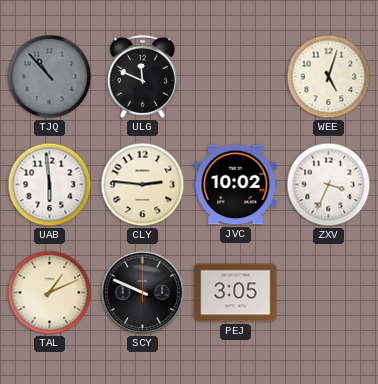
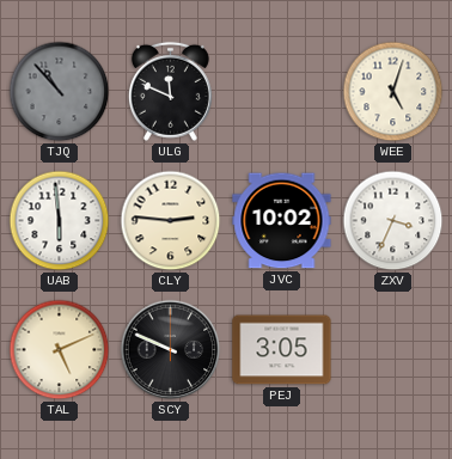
TAL: 1:11 -> 5:11 (60, 350)
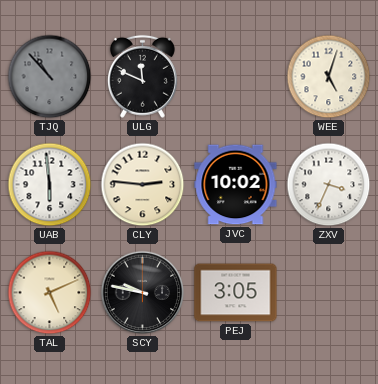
SCY: 9:49 -> 9:47 (143, 293)
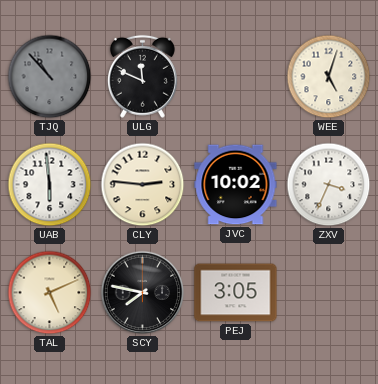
SCY: 9:47 -> 7:47 (143, 293)
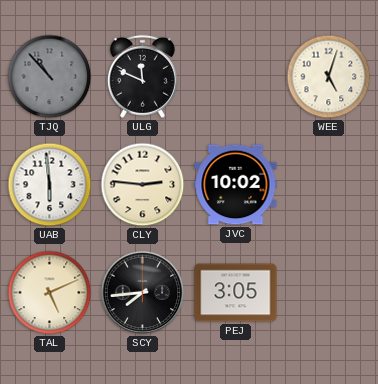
ZXV: 3:34 -> none (329, 185)
SCY: 7:47 -> 7:44 (143, 293)
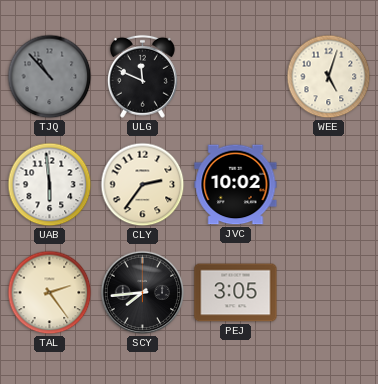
CLY: 2:46 -> 2:36 (143, 185)
TAL: 5:11 -> 2:24 (50, 293)
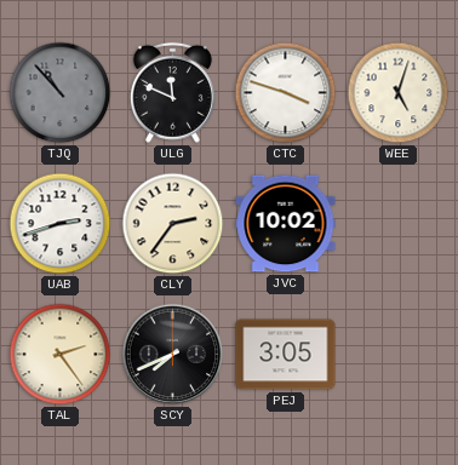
CTC: none -> 3:48 (286, 93)
UAB: 5:59 -> 2:42 (61, 224)
SCY: 7:44 -> 7:41 (173, 355)
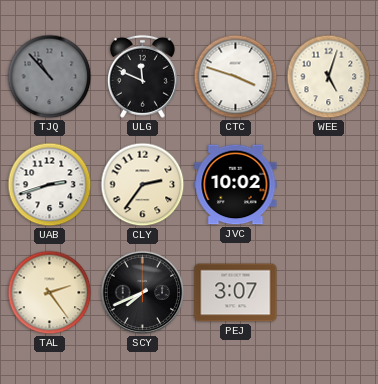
PEJ: 3:05 -> 3:07 (236, 293)
